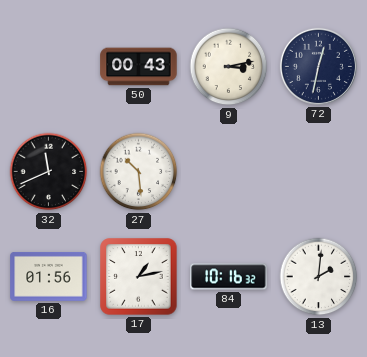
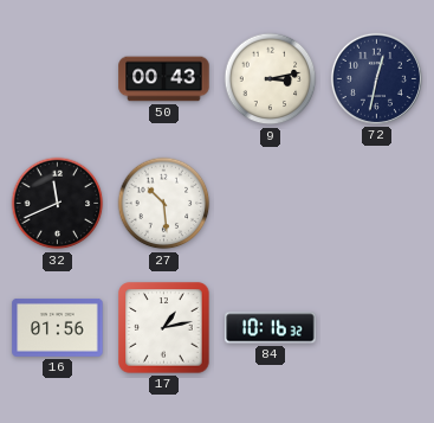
13: 2:01 -> none (319, 277)
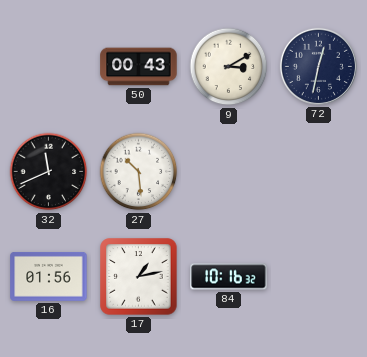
9: 3:13 -> 3:10 (229, 67)
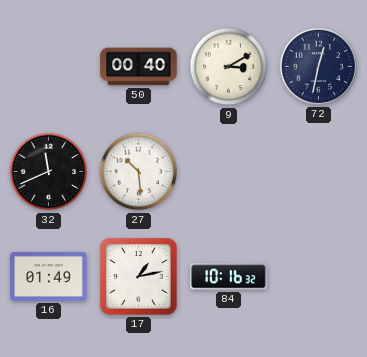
50: 00:43 -> 00:40 (139, 67)
16: 01:56 -> 01:49 (49, 277)
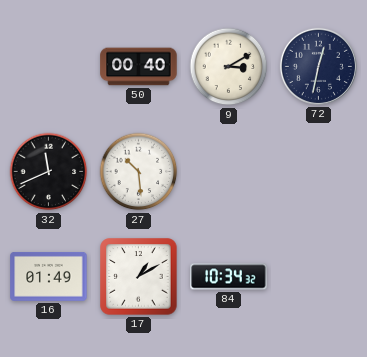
17: 1:13 -> 1:10 (139, 277)
84: 10:16 -> 10:34 (229, 277)
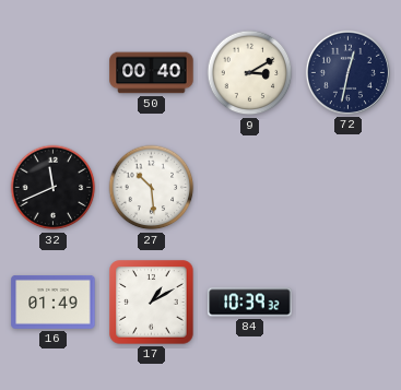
84: 10:34 -> 10:39 (250, 303)
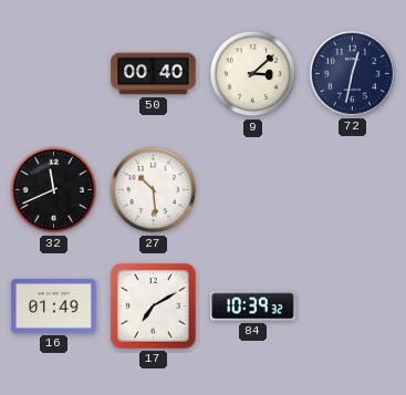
9: 3:10 -> 3:08 (253, 74)
17: 1:10 -> 7:10 (154, 306)
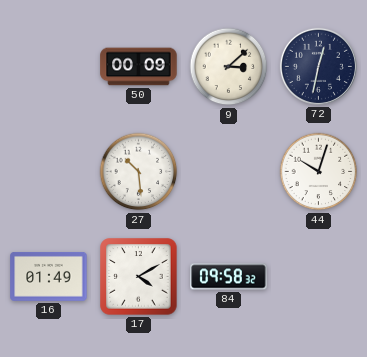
50: 00:40 -> 00:09 (139, 67)
32: 11:41 -> none (54, 190)
44: none -> 10:03 (319, 172)
17: 7:10 -> 4:10 (139, 277)
84: 10:39 -> 09:58 (229, 277)
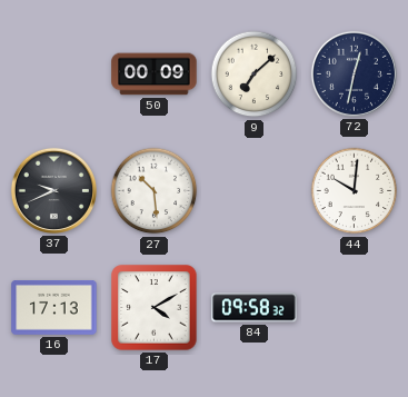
9: 3:08 -> 7:08 (255, 75)
37: none -> 9:41 (53, 190)
44: 10:03 -> 10:01 (355, 191)
16: 01:49 -> 17:13 (54, 308)
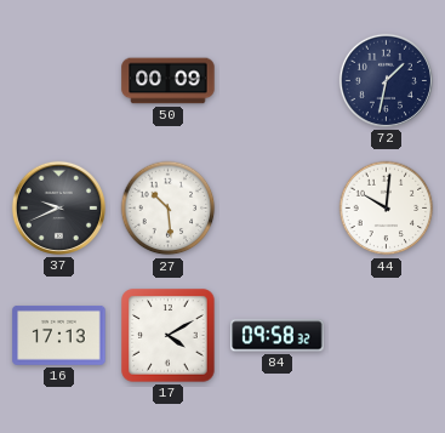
9: 7:08 -> none (255, 75)
72: 12:32 -> 1:32 (386, 80)
